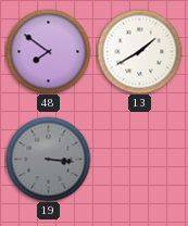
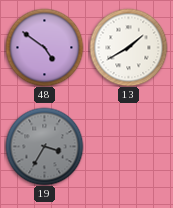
48: 7:51 -> 4:51 (44, 47)
19: 3:16 -> 3:35 (44, 146)
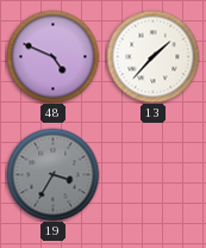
48: 4:51 -> 4:49 (52, 56)
13: 1:40 -> 1:37 (152, 56)
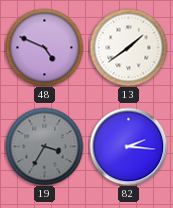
13: 1:37 -> 1:39 (128, 47)
82: none -> 2:16 (128, 146)
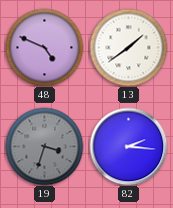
19: 3:35 -> 3:33 (44, 146)
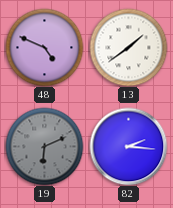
19: 3:33 -> 6:11 (44, 146)
